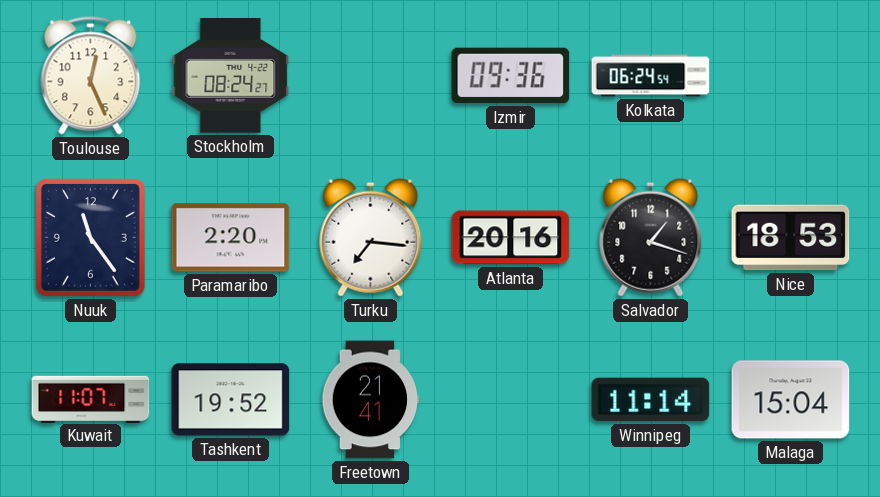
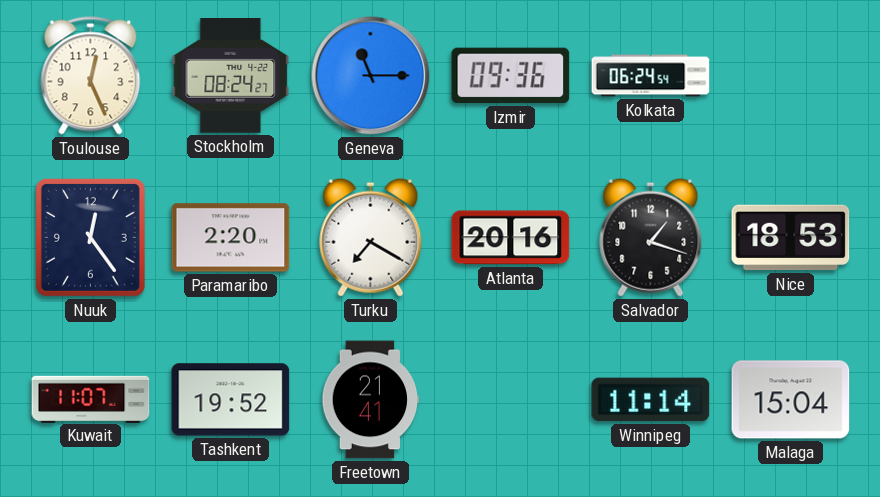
Geneva: none -> 11:15 (371, 76)
Nuuk: 11:24 -> 12:24 (90, 237)
Turku: 7:16 -> 7:20 (371, 237)
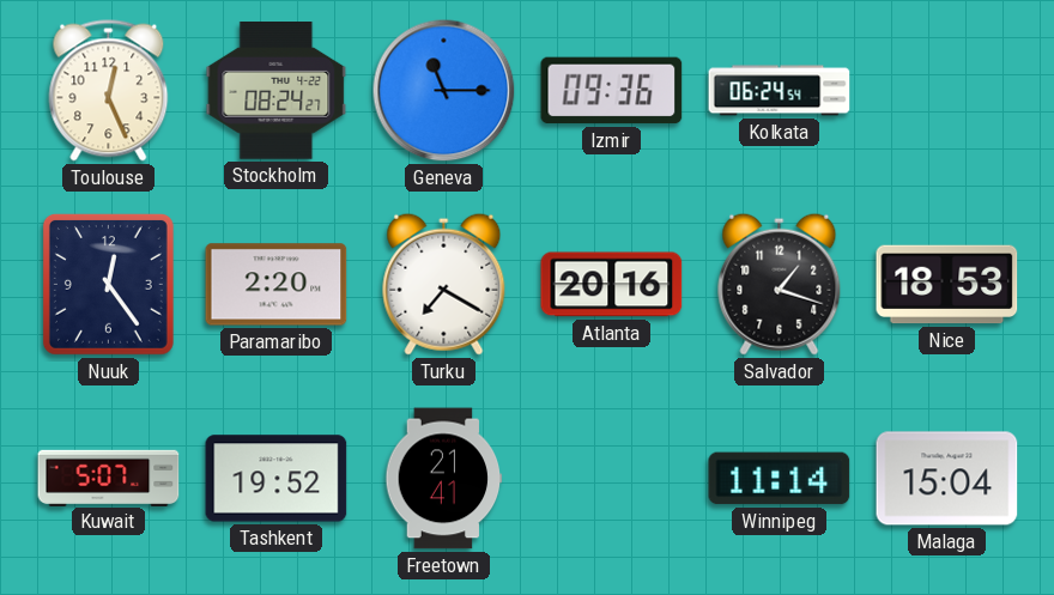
Kuwait: 11:07 -> 5:07 (109, 478)
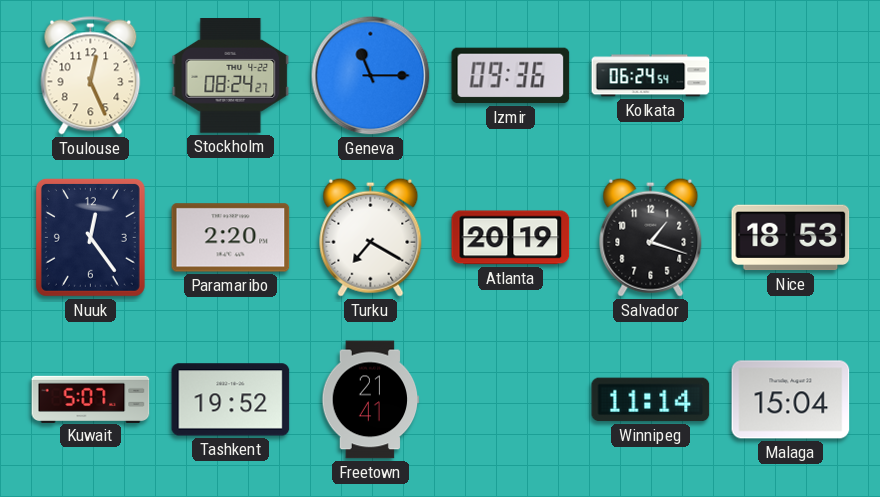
Atlanta: 20:16 -> 20:19 (511, 238)
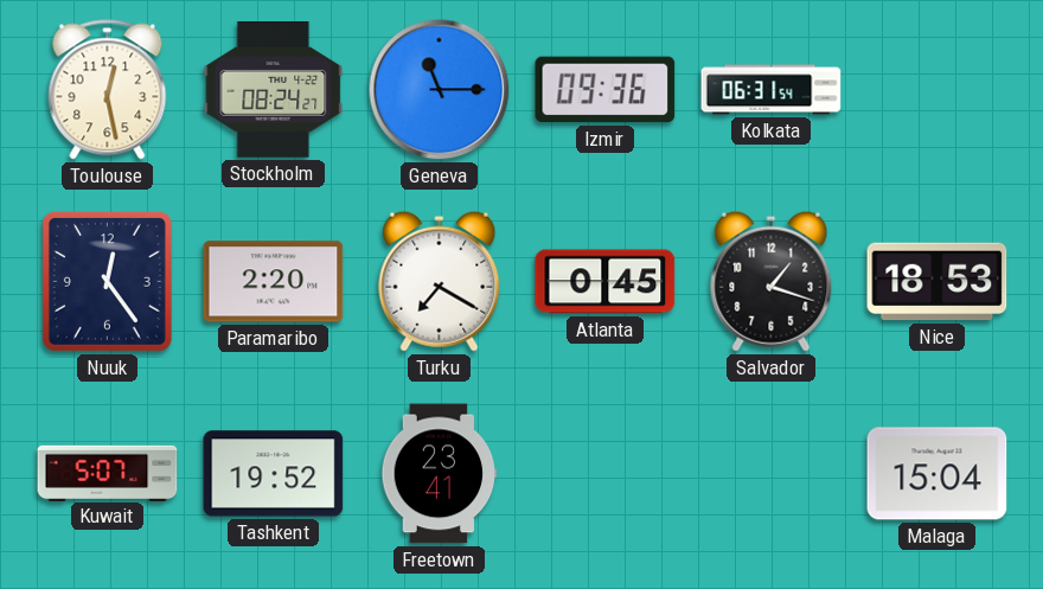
Toulouse: 12:26 -> 12:28 (108, 90)
Kolkata: 06:24 -> 06:31 (772, 90)
Atlanta: 20:19 -> 0:45 (606, 282)
Freetown: 21:41 -> 23:41 (440, 474)
Winnipeg: 11:14 -> none (651, 400)
